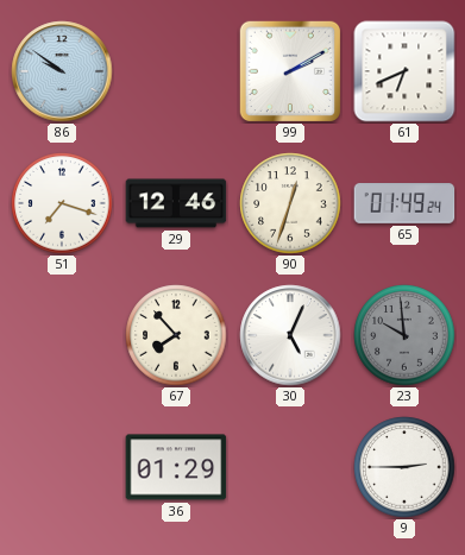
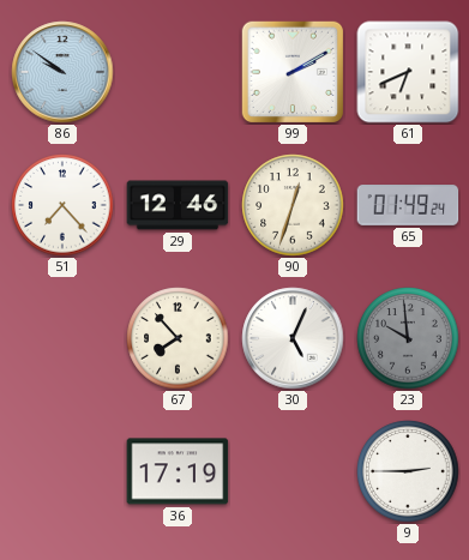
51: 7:18 -> 7:23 (62, 205)
36: 01:29 -> 17:19 (178, 471)
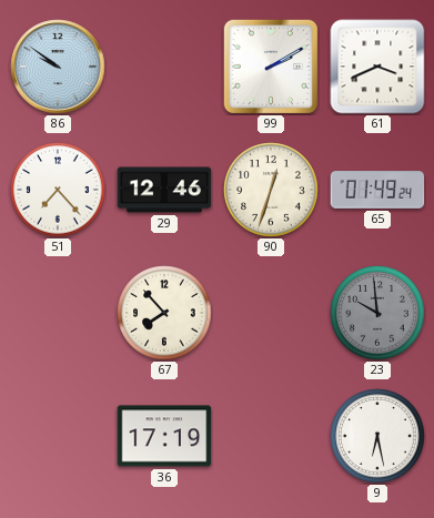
61: 6:41 -> 3:41 (377, 67)
30: 5:04 -> none (293, 338)
9: 2:45 -> 6:28 (377, 436)
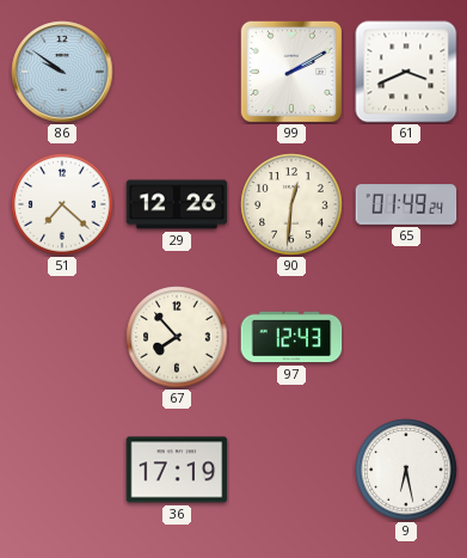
51: 7:23 -> 7:22 (62, 204)
29: 12:46 -> 12:26 (177, 204)
90: 12:33 -> 12:31 (291, 204)
97: none -> 12:43 (291, 337)
23: 9:59 -> none (377, 313)
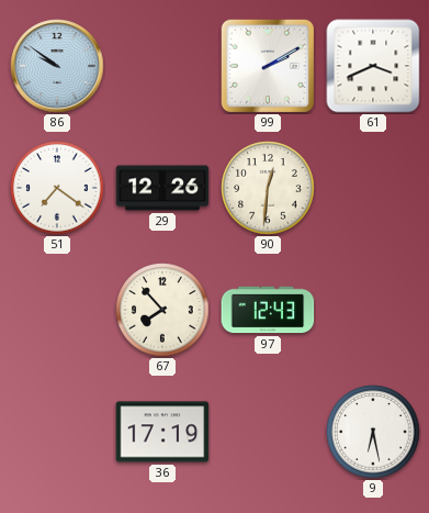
51: 7:22 -> 7:21 (57, 188)
65: 01:49 -> none (406, 206)
